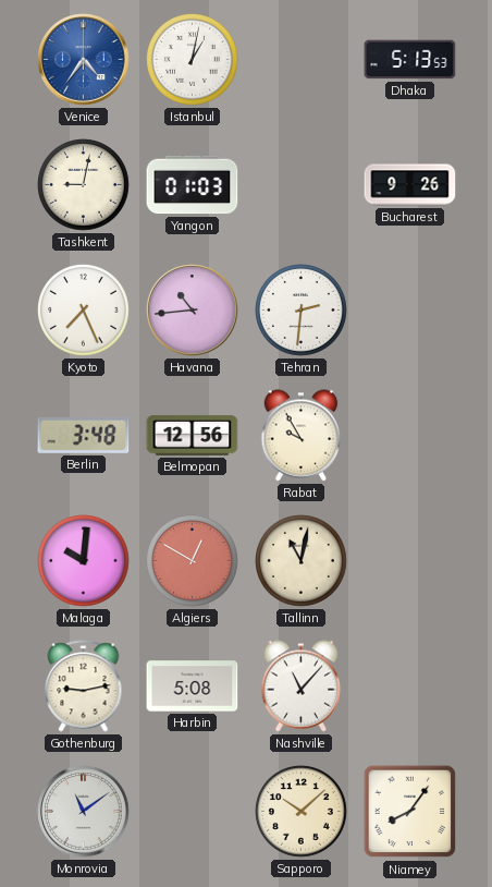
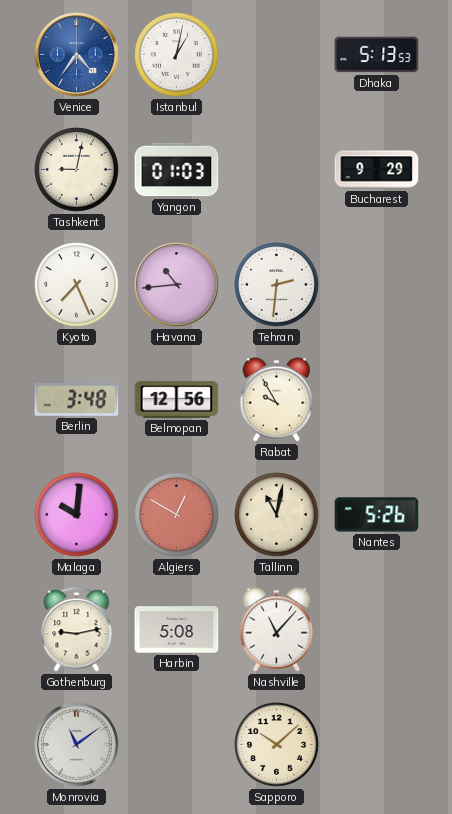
Bucharest: 9:26 -> 9:29 (377, 170)
Nantes: none -> 5:26 (377, 515)
Niamey: 8:06 -> none (410, 812)
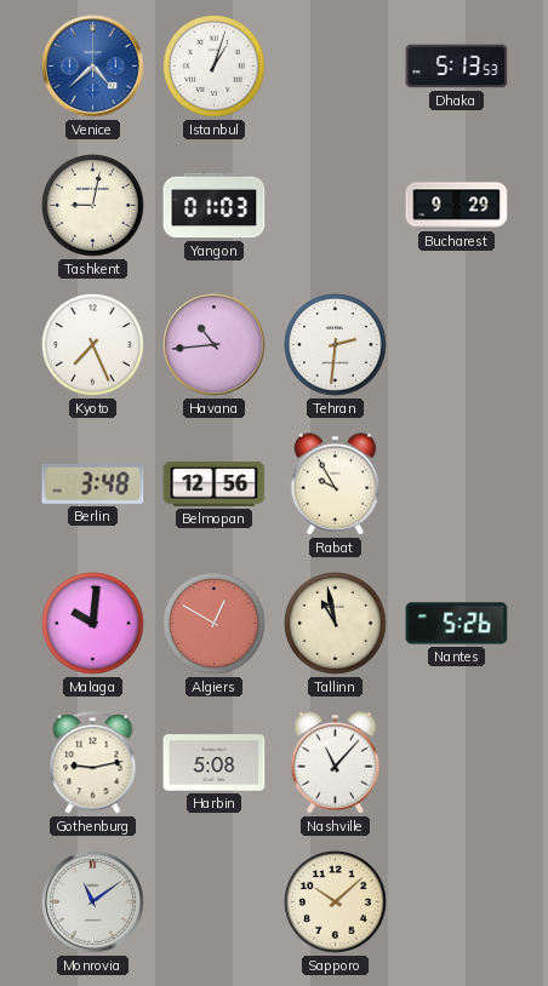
Venice: 4:36 -> 4:38 (93, 67)
Istanbul: 1:02 -> 1:03 (215, 67)
Tallinn: 11:02 -> 10:58 (336, 624)
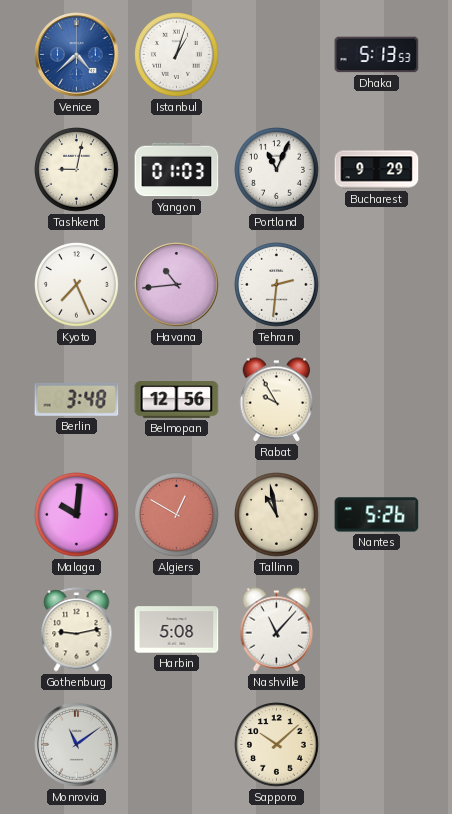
Portland: none -> 11:04 (277, 170)
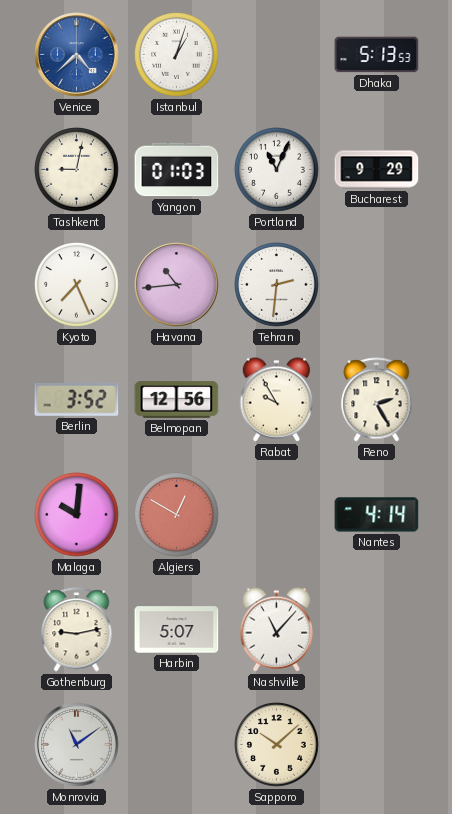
Berlin: 3:48 -> 3:52 (77, 399)
Reno: none -> 2:25 (377, 400)
Tallinn: 10:58 -> none (277, 515)
Nantes: 5:26 -> 4:14 (377, 515)
Harbin: 5:08 -> 5:07 (177, 630)
